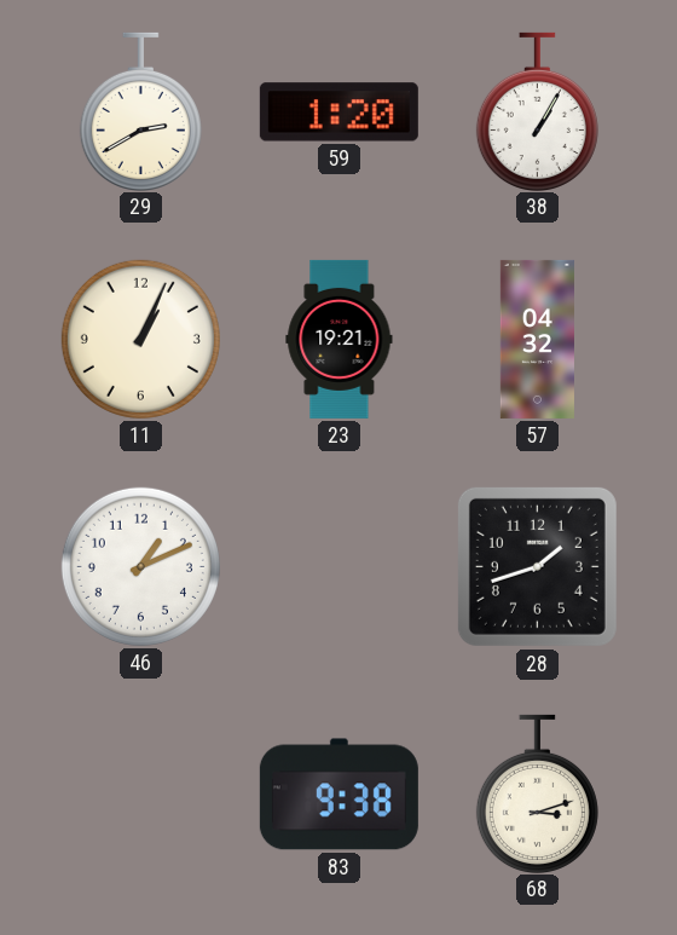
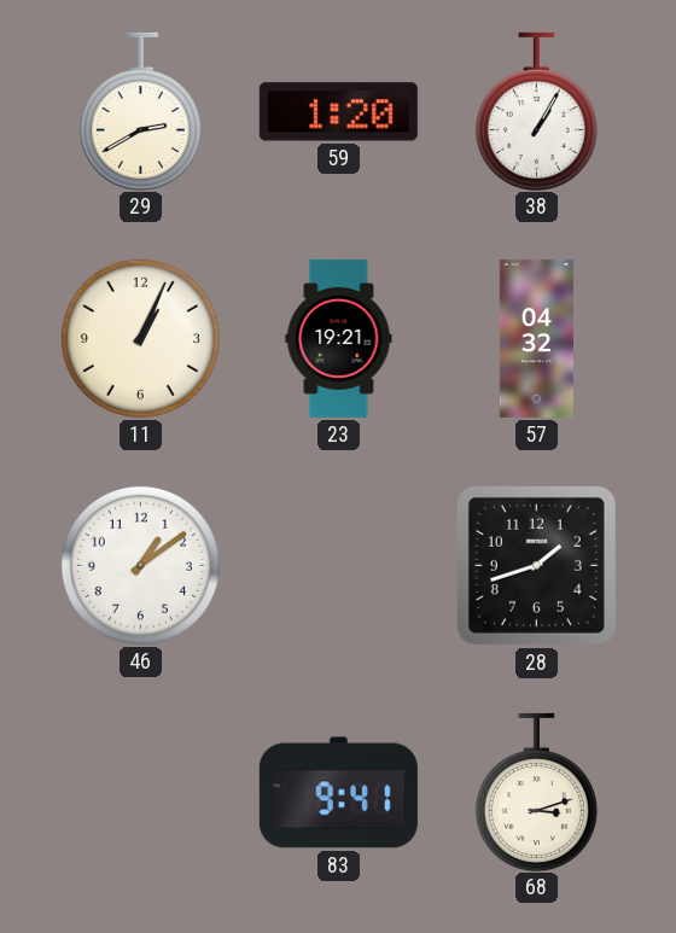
46: 1:11 -> 1:09 (140, 565)
83: 9:38 -> 9:41 (338, 793)
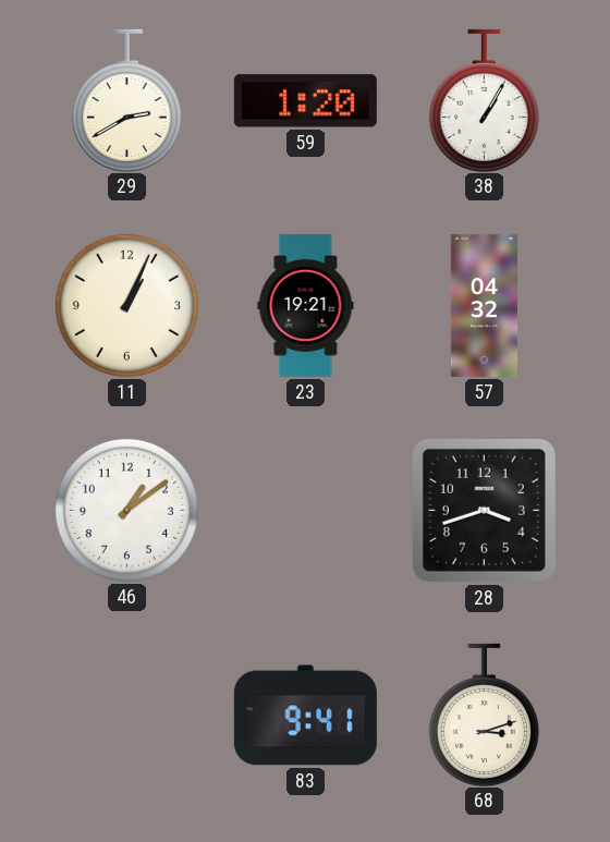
28: 1:42 -> 3:42 (484, 510)
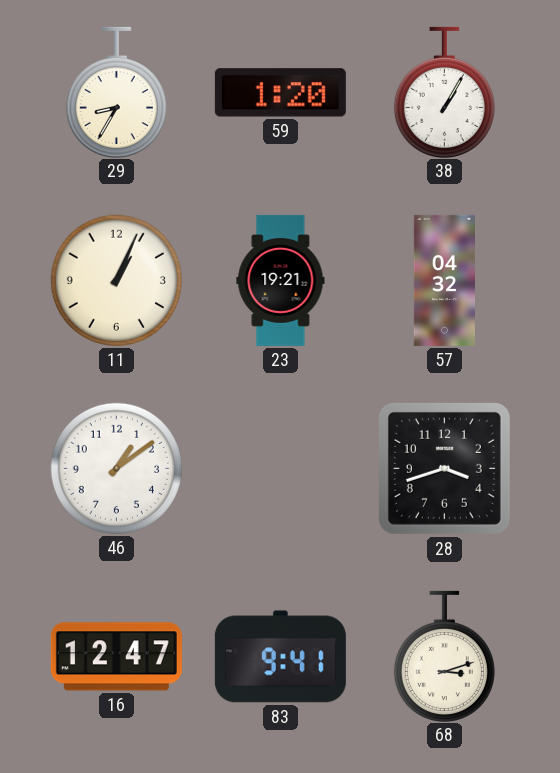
29: 2:40 -> 8:35 (116, 92)
16: none -> 12:47 (116, 657)
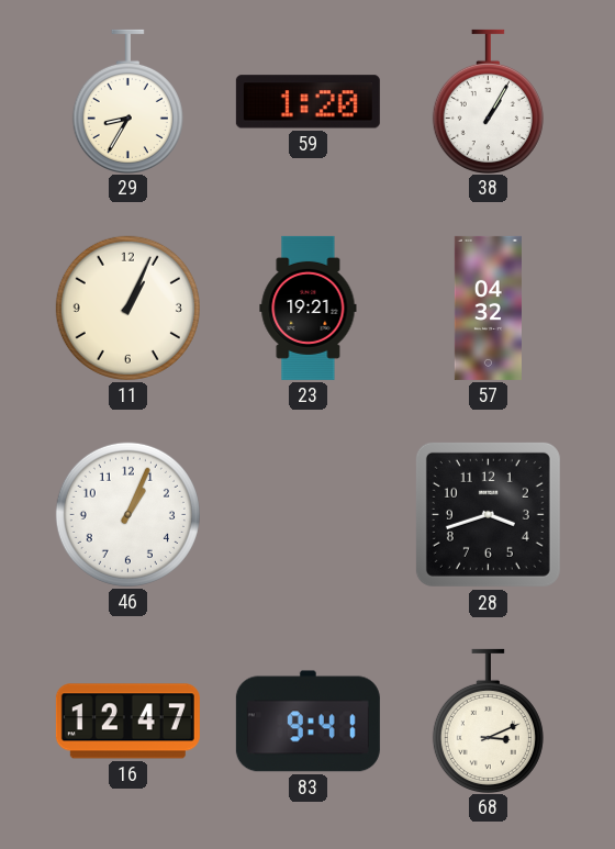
46: 1:09 -> 1:04 (127, 514)
68: 3:12 -> 3:11 (488, 720)
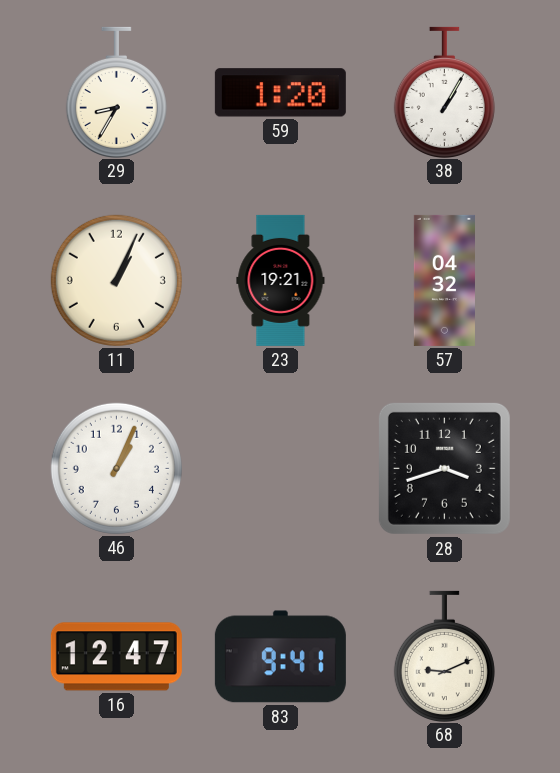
68: 3:11 -> 9:11 (444, 656)
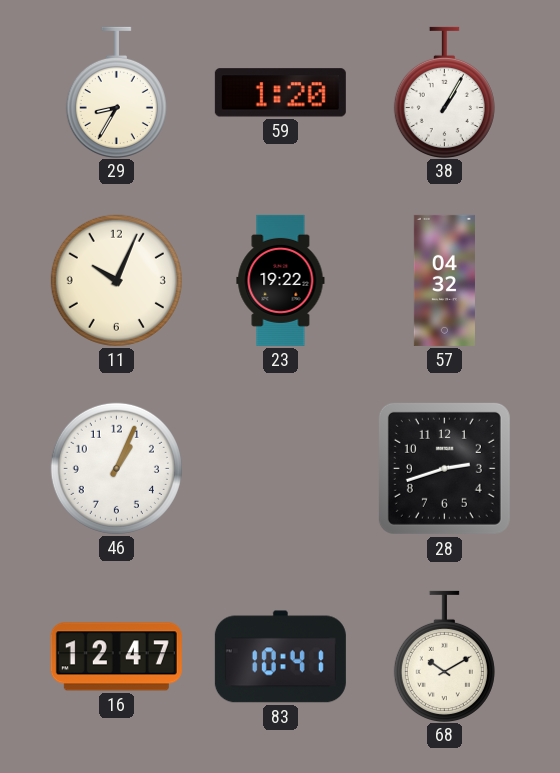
11: 1:04 -> 10:04 (116, 280)
23: 19:21 -> 19:22 (281, 280)
28: 3:42 -> 2:42 (444, 468)
83: 9:41 -> 10:41 (280, 657)
68: 9:11 -> 10:10 (444, 656)
